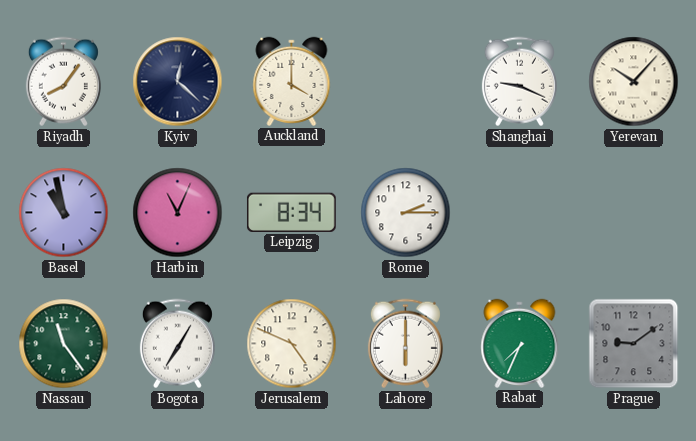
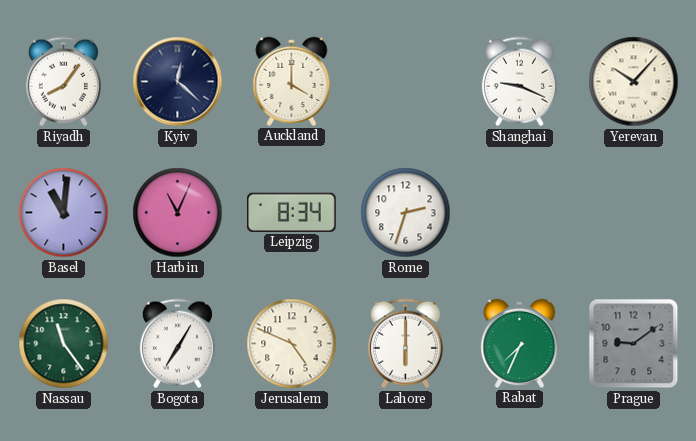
Basel: 10:58 -> 11:01 (64, 213)
Rome: 2:15 -> 2:33 (406, 213)
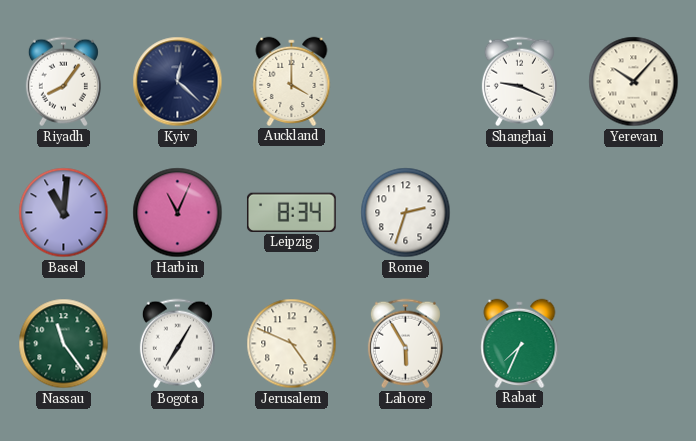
Lahore: 6:00 -> 5:55 (405, 344)
Prague: 9:09 -> none (634, 344)
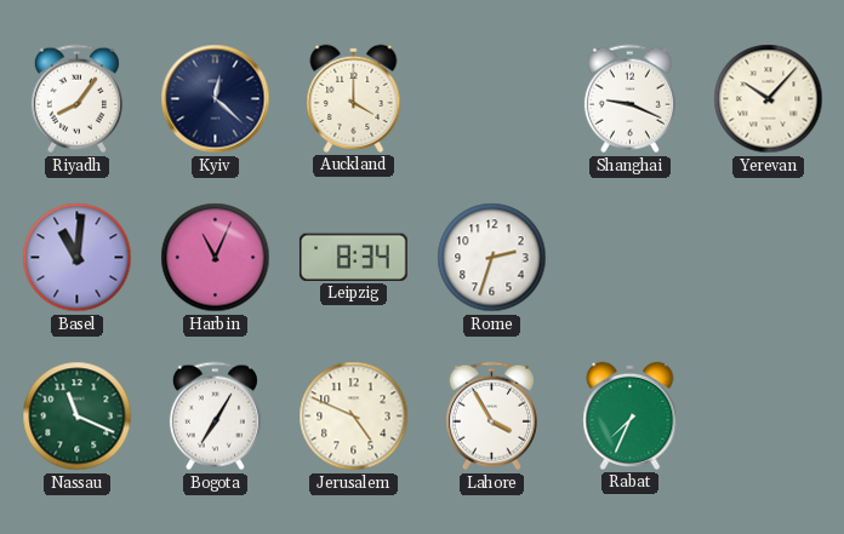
Nassau: 11:24 -> 11:19 (78, 417)
Lahore: 5:55 -> 3:55 (491, 417)
